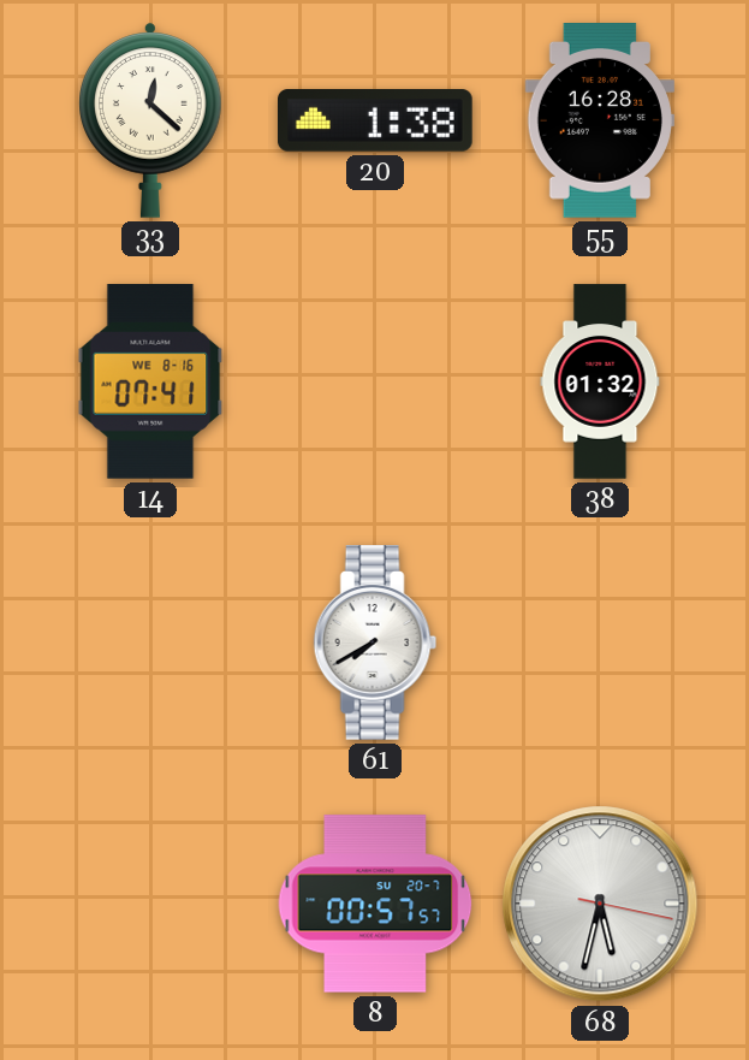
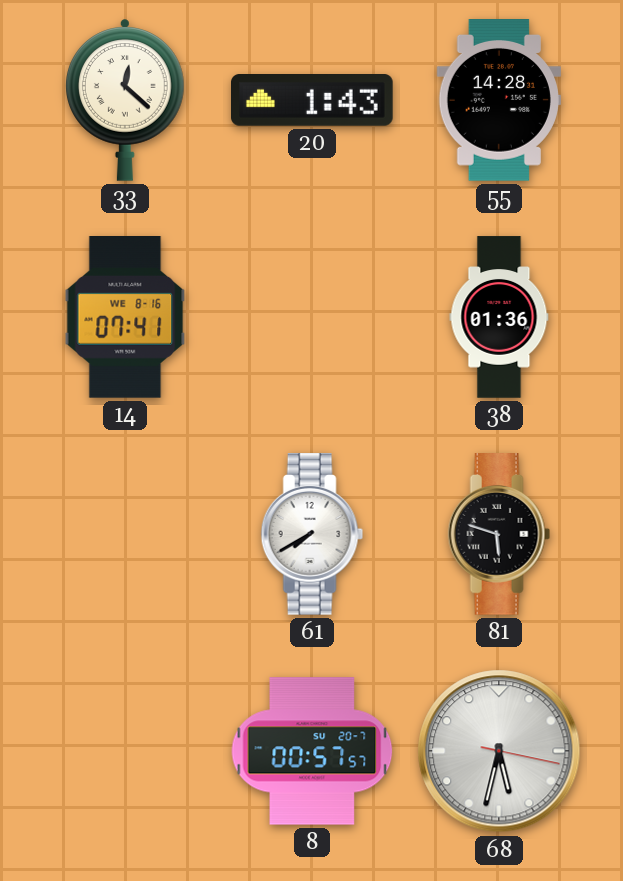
20: 1:38 -> 1:43 (312, 101)
55: 16:28 -> 14:28 (499, 101)
38: 01:32 -> 01:36 (499, 317)
81: none -> 5:48 (499, 535)
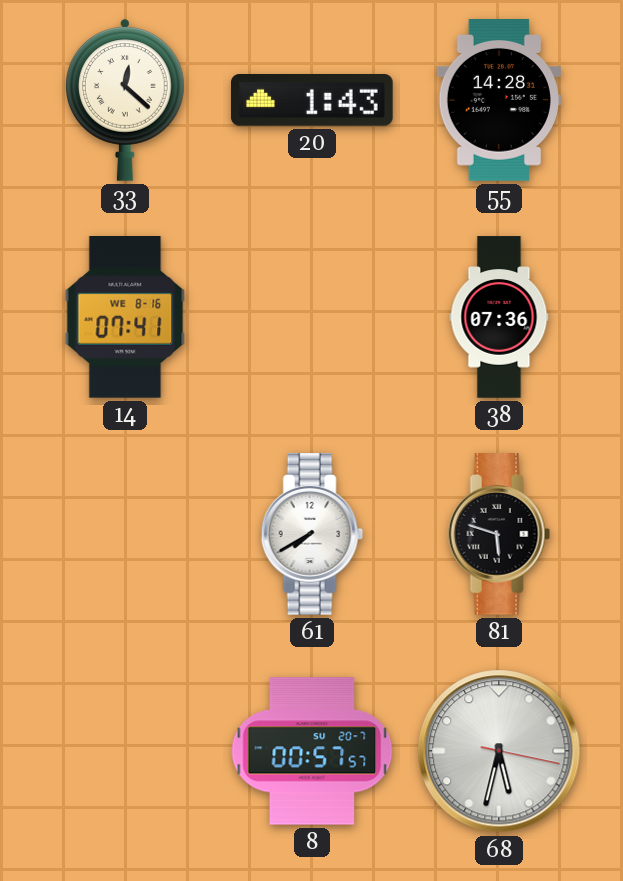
38: 01:36 -> 07:36 (499, 317)
